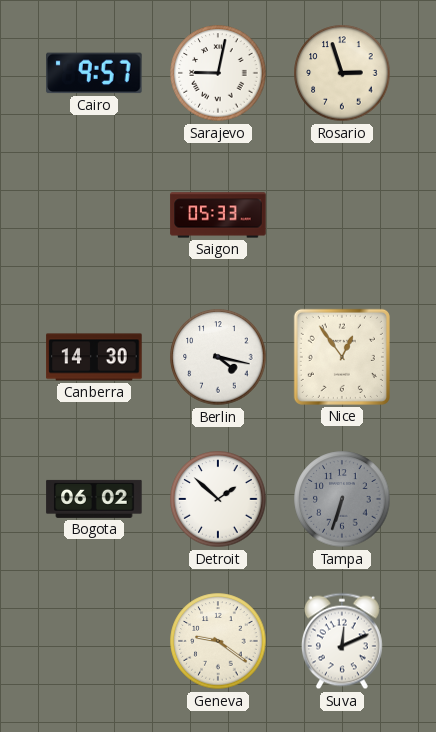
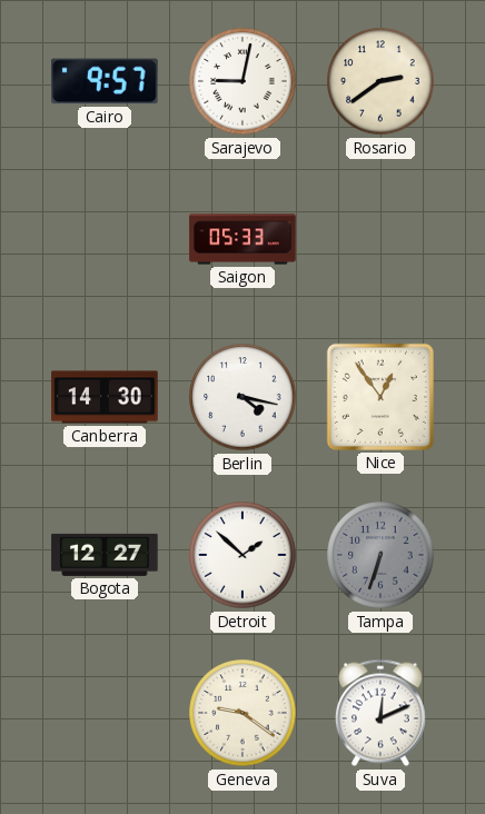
Rosario: 2:57 -> 2:39 (380, 81)
Bogota: 06:02 -> 12:27 (105, 555)
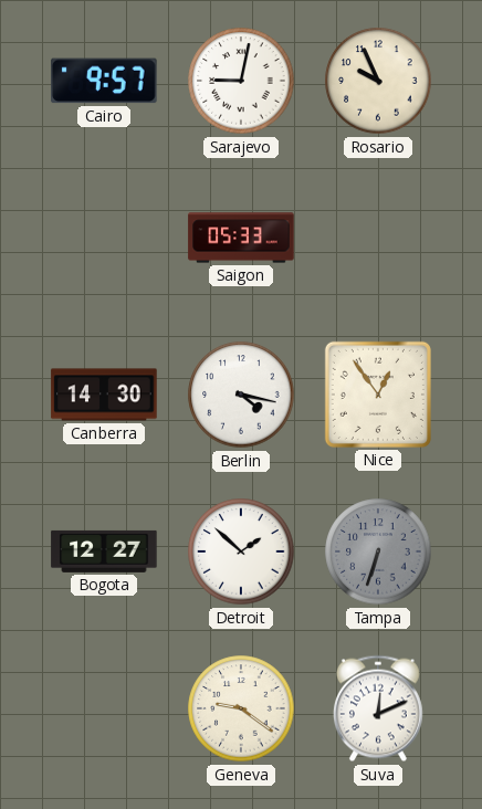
Rosario: 2:39 -> 9:56 (378, 81)
